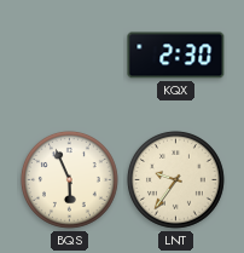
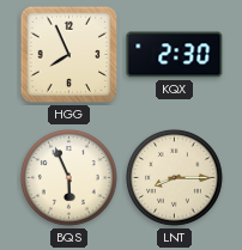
HGG: none -> 7:56 (69, 55)
LNT: 9:36 -> 8:15 (174, 177)
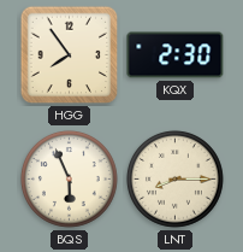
HGG: 7:56 -> 7:54 (70, 55)
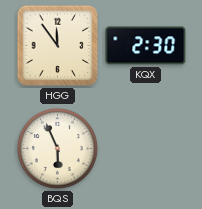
HGG: 7:54 -> 11:54 (58, 46)
LNT: 8:15 -> none (174, 178)
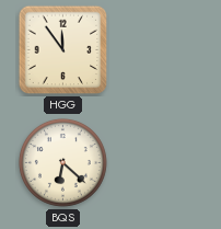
KQX: 2:30 -> none (146, 46)
BQS: 5:56 -> 6:22 (62, 162)
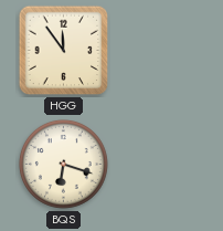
BQS: 6:22 -> 6:18 (63, 164)
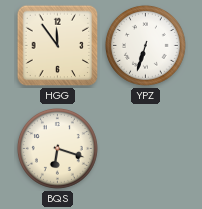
YPZ: none -> 6:33 (145, 45)
